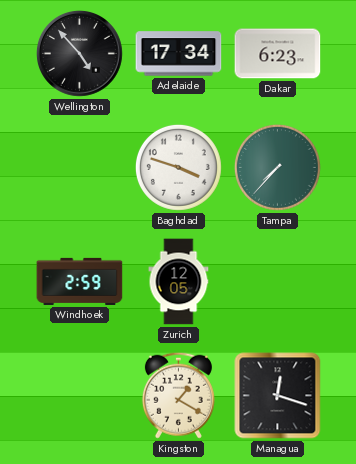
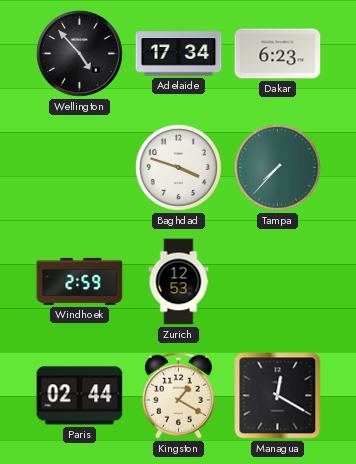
Zurich: 12:05 -> 12:53 (179, 282)
Paris: none -> 02:44 (80, 396)
Managua: 12:18 -> 12:20 (278, 396)
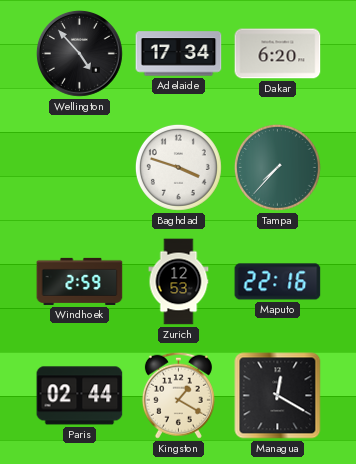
Dakar: 6:23 -> 6:20 (278, 54)
Maputo: none -> 22:16 (278, 282)
